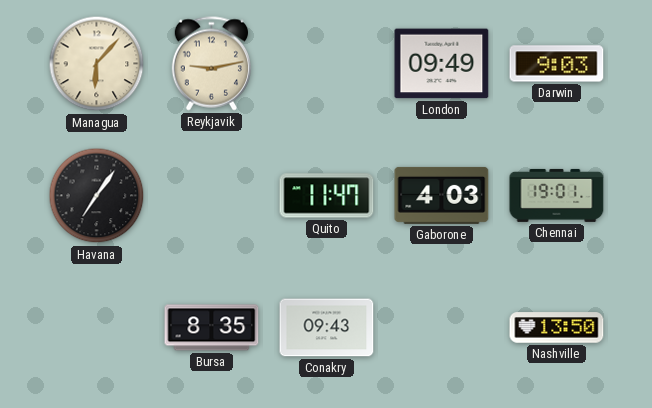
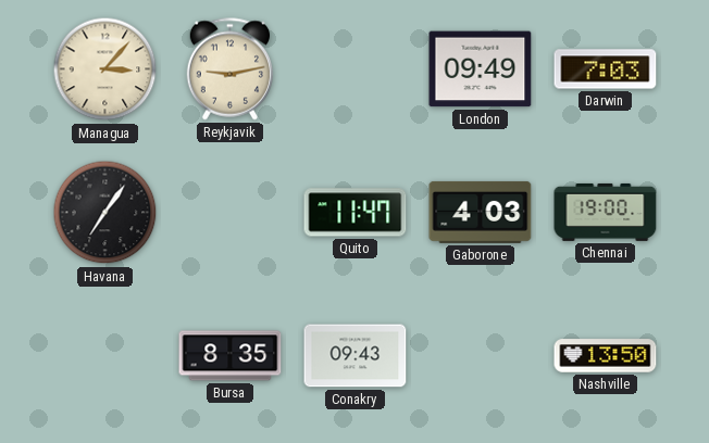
Managua: 6:07 -> 3:07 (105, 69)
Darwin: 9:03 -> 7:03 (606, 69)
Chennai: 19:01 -> 19:00 (606, 212)
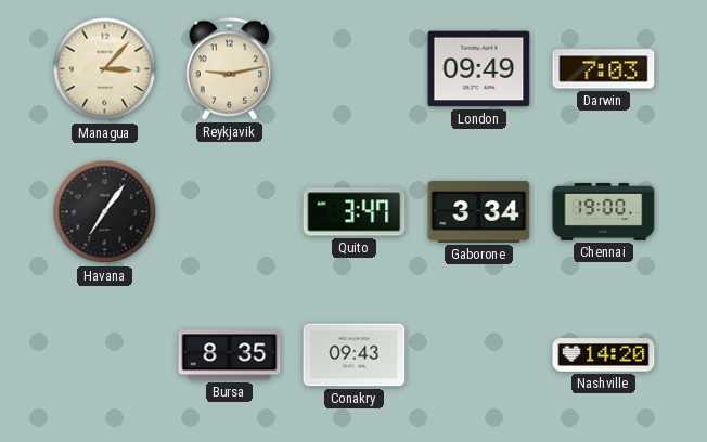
Quito: 11:47 -> 3:47 (355, 212)
Gaborone: 4:03 -> 3:34 (479, 211)
Nashville: 13:50 -> 14:20 (604, 355)
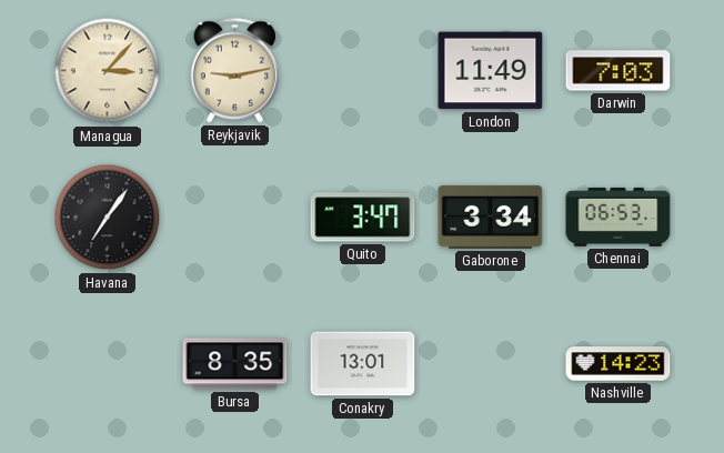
London: 09:49 -> 11:49 (491, 71)
Chennai: 19:00 -> 06:53 (619, 217)
Conakry: 09:43 -> 13:01 (363, 364)
Nashville: 14:20 -> 14:23 (619, 364)
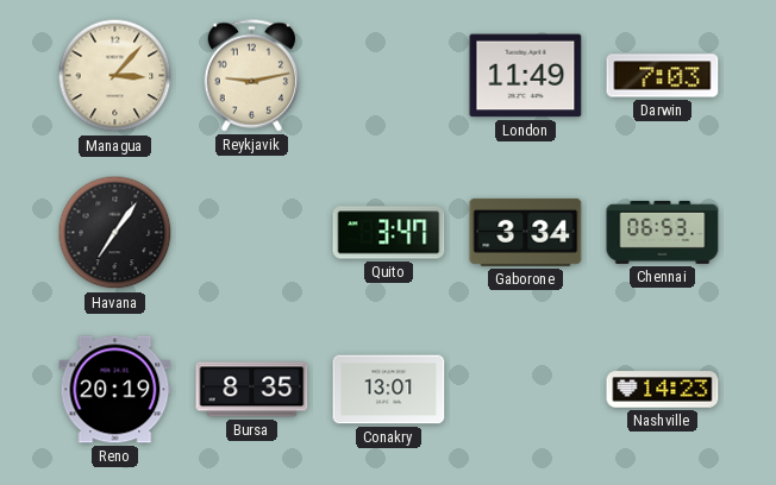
Reno: none -> 20:19 (115, 390)
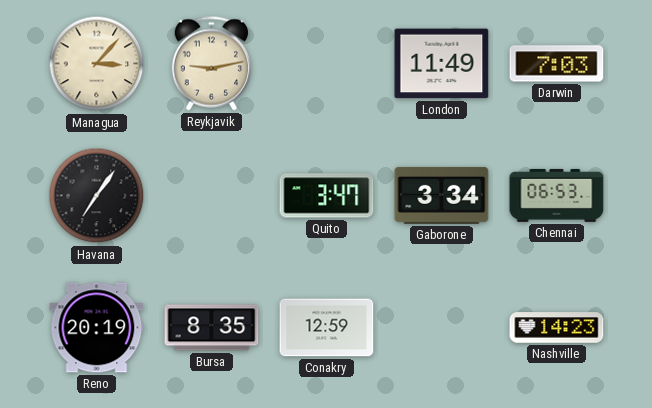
Conakry: 13:01 -> 12:59 (327, 328)
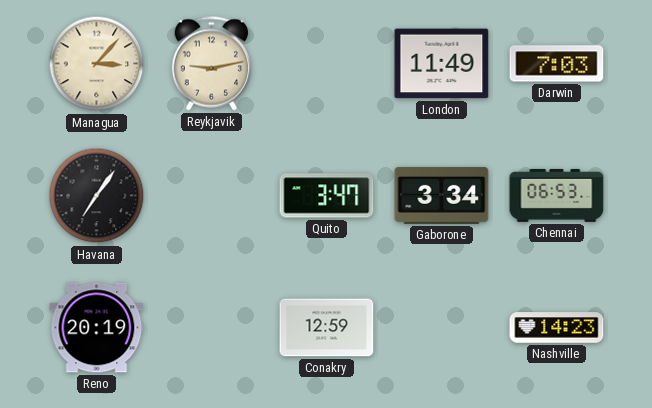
Bursa: 8:35 -> none (212, 328)
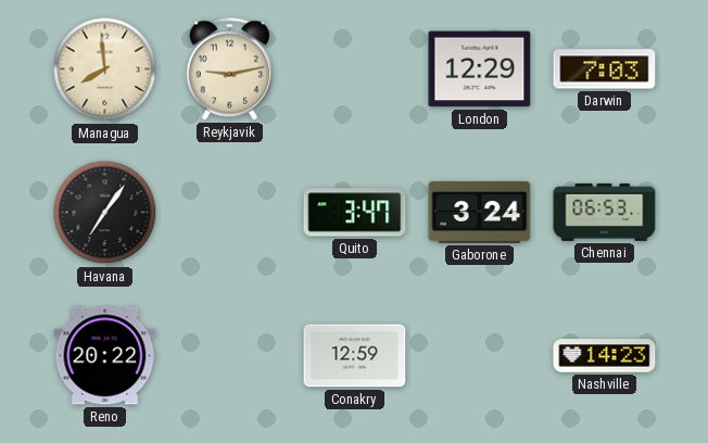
Managua: 3:07 -> 7:59 (105, 69)
London: 11:49 -> 12:29 (480, 69)
Gaborone: 3:34 -> 3:24 (480, 212)
Reno: 20:19 -> 20:22 (105, 356)
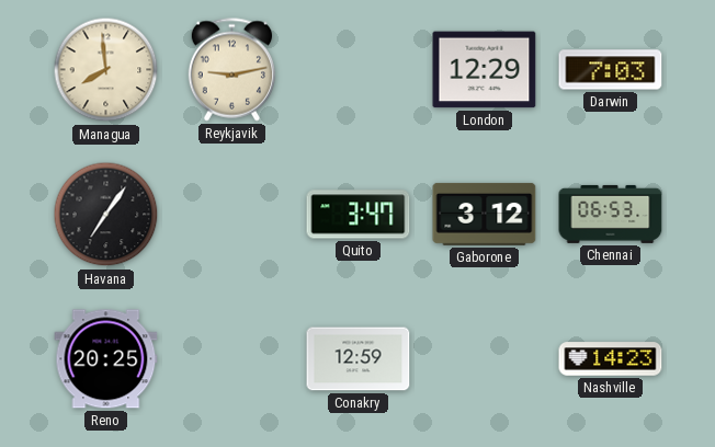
Gaborone: 3:24 -> 3:12 (485, 214)
Reno: 20:22 -> 20:25 (106, 359)
